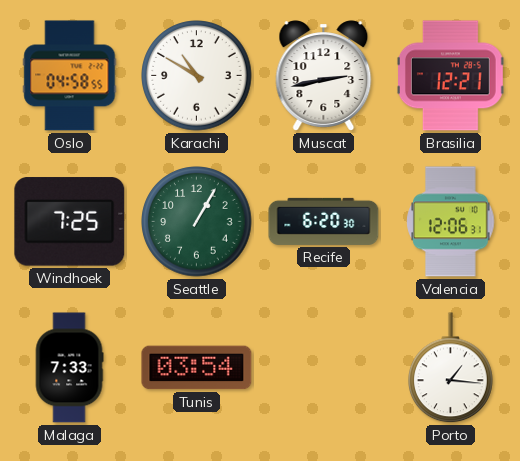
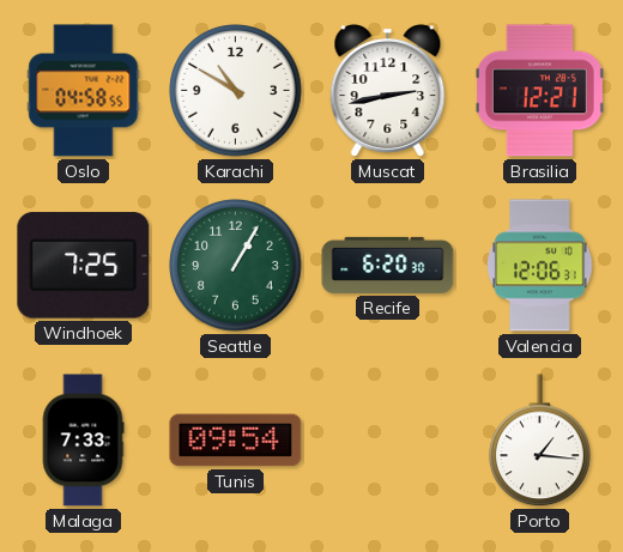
Tunis: 03:54 -> 09:54 (236, 441)
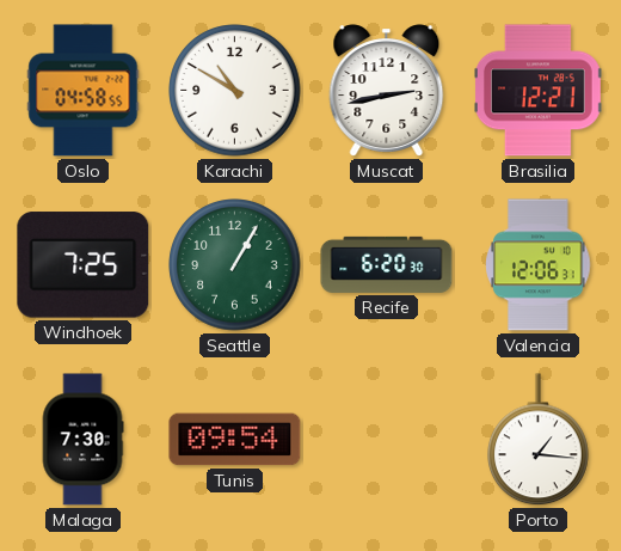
Malaga: 7:33 -> 7:30 (82, 440)
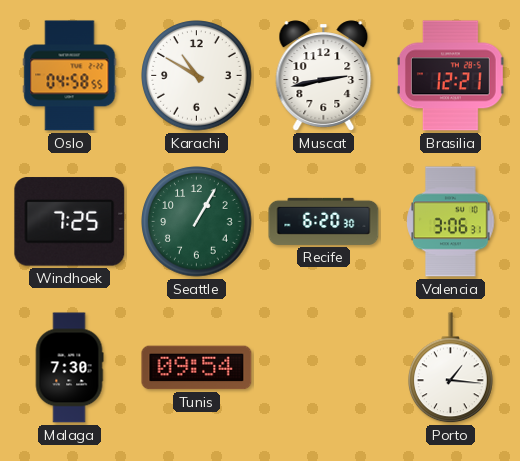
Valencia: 12:06 -> 3:06 (451, 222)
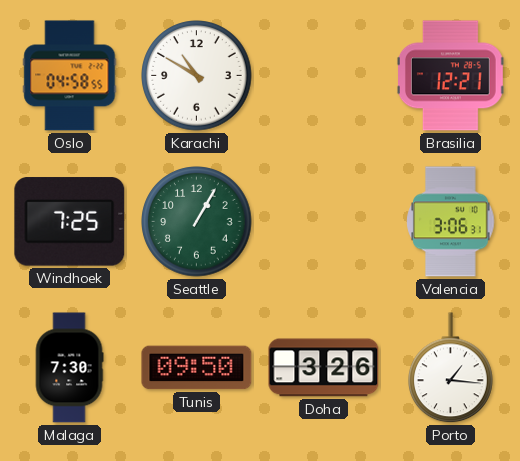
Muscat: 2:43 -> none (324, 76)
Recife: 6:20 -> none (324, 221)
Tunis: 09:54 -> 09:50 (197, 368)
Doha: none -> 3:26 (324, 368)
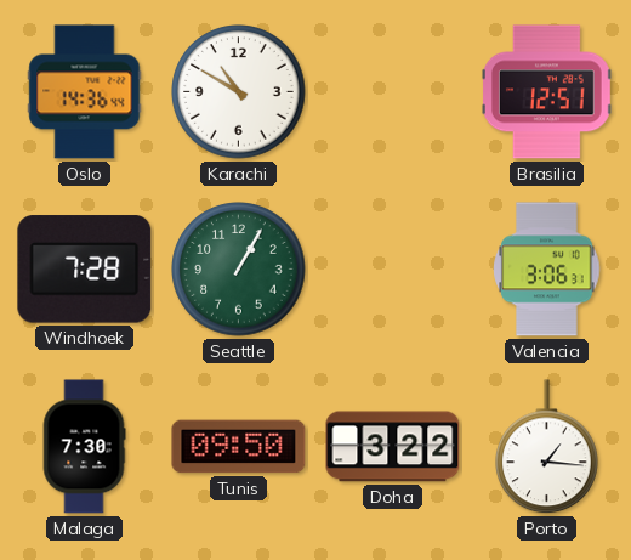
Oslo: 04:58 -> 14:36 (85, 92)
Brasilia: 12:21 -> 12:51 (546, 92)
Windhoek: 7:25 -> 7:28 (85, 270)
Doha: 3:26 -> 3:22 (393, 447)
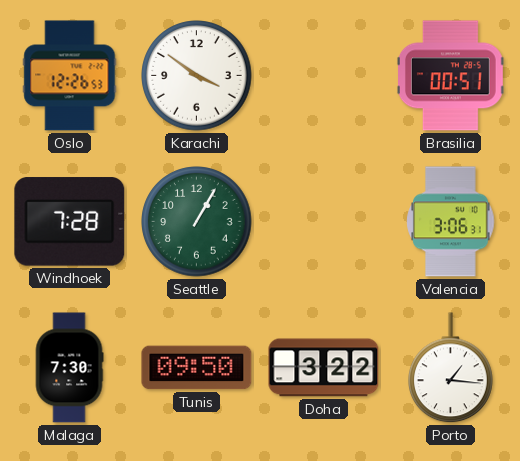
Oslo: 14:36 -> 12:26 (70, 76)
Karachi: 10:50 -> 3:51 (197, 76)
Brasilia: 12:51 -> 00:51 (450, 76)
